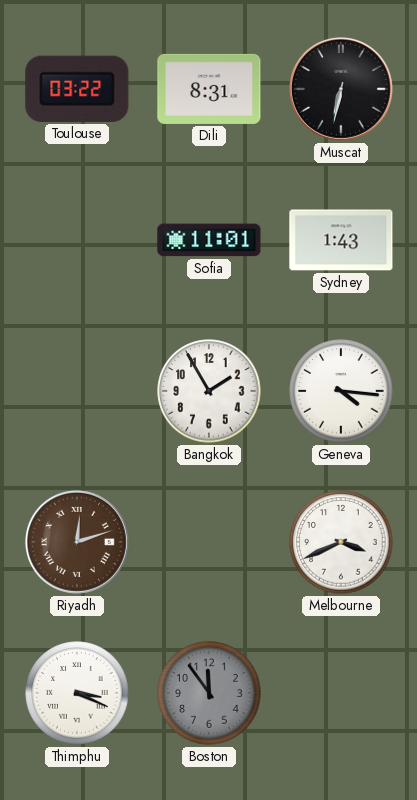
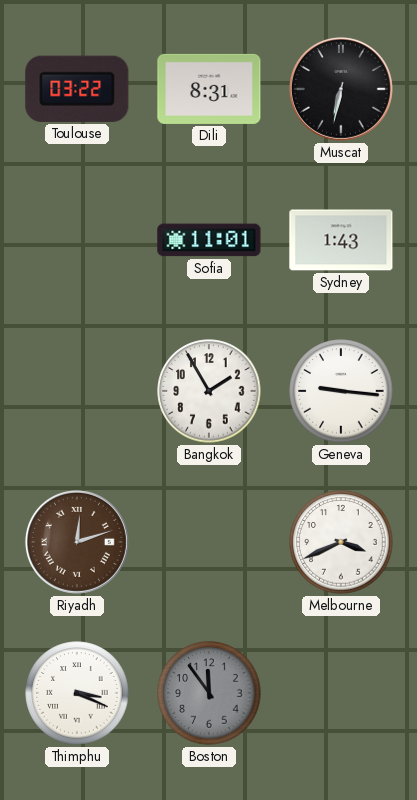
Geneva: 4:16 -> 9:16 (341, 391)
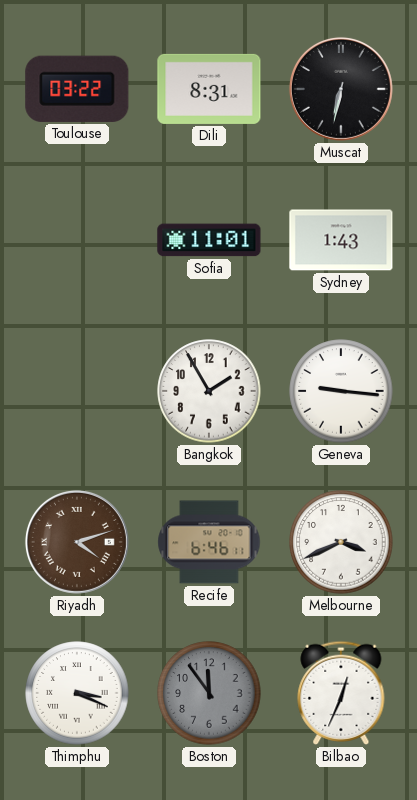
Riyadh: 12:12 -> 4:12 (77, 542)
Recife: none -> 6:46 (209, 542)
Bilbao: none -> 12:34 (341, 693)
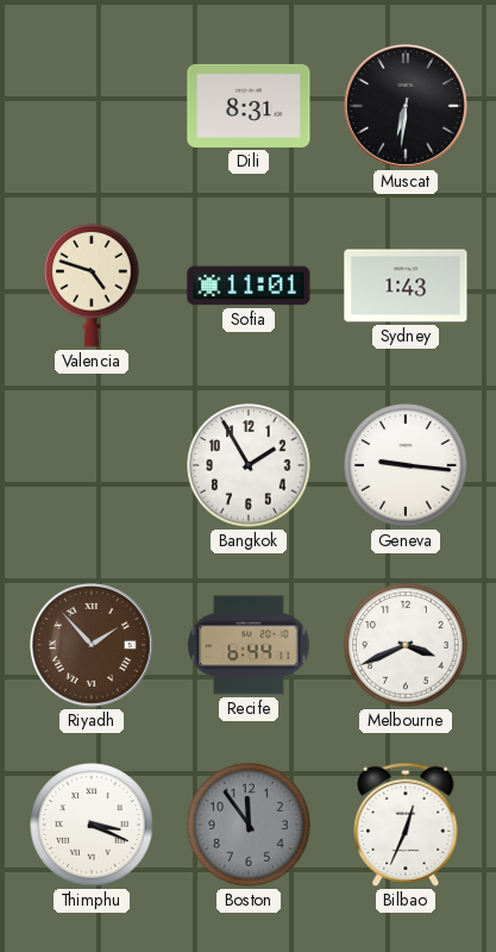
Toulouse: 03:22 -> none (77, 89)
Muscat: 6:32 -> 6:31 (406, 106)
Valencia: none -> 4:48 (92, 286)
Riyadh: 4:12 -> 1:53 (92, 645)
Recife: 6:46 -> 6:44 (249, 645)
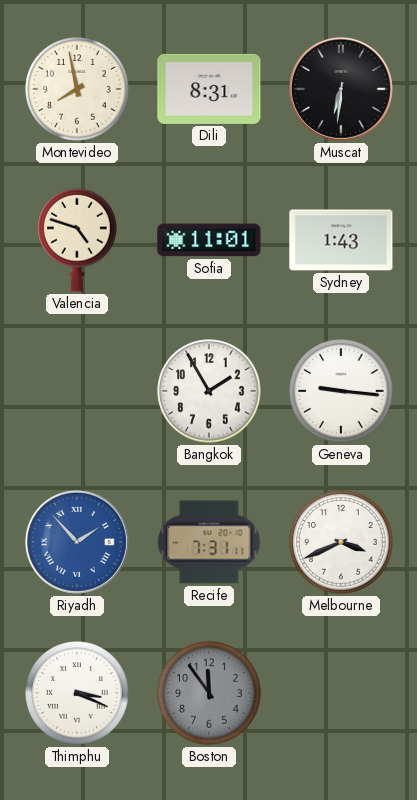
Montevideo: none -> 7:58 (77, 89)
Riyadh dial: brown -> blue (77, 542)
Recife: 6:44 -> 7:31 (209, 542)
Bilbao: 12:34 -> none (406, 825)
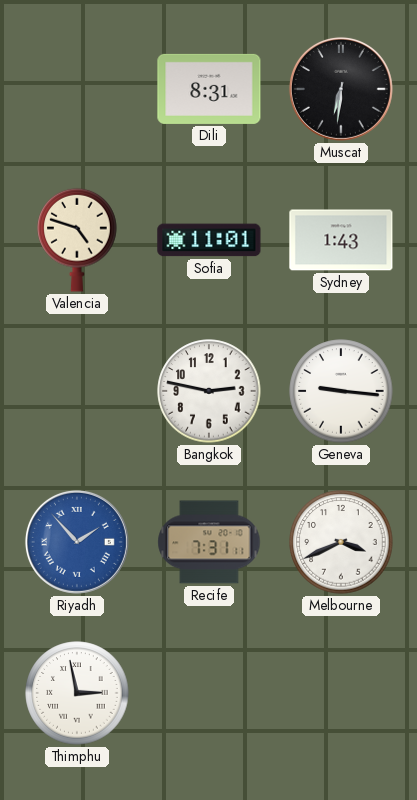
Montevideo: 7:58 -> none (77, 89)
Bangkok: 1:55 -> 2:47 (209, 391)
Thimphu: 3:19 -> 2:58 (77, 693)
Boston: 11:54 -> none (209, 693)
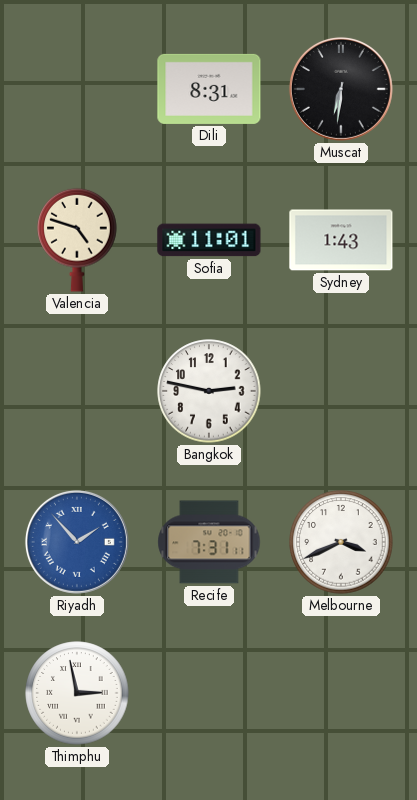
Geneva: 9:16 -> none (341, 391)
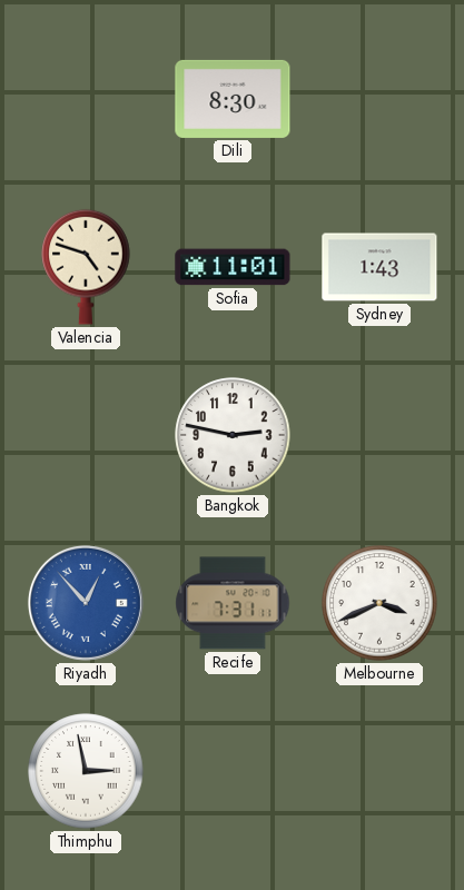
Dili: 8:31 -> 8:30 (233, 99)
Muscat: 6:31 -> none (341, 89)
Riyadh: 1:53 -> 12:53 (86, 603)
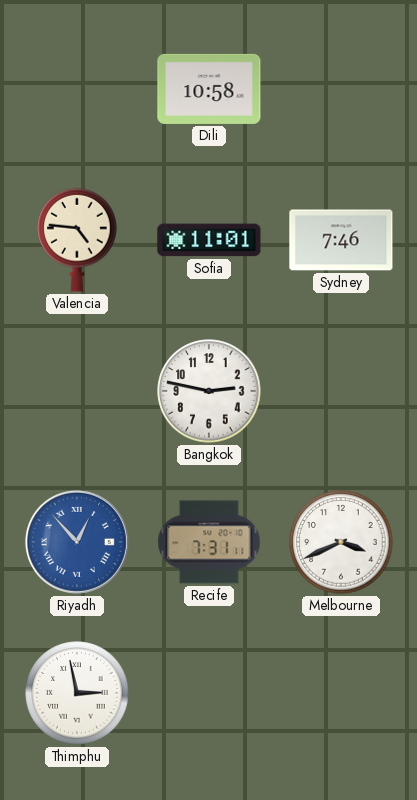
Dili: 8:30 -> 10:58 (209, 89)
Valencia: 4:48 -> 4:46 (77, 240)
Sydney: 1:43 -> 7:46 (341, 240)
